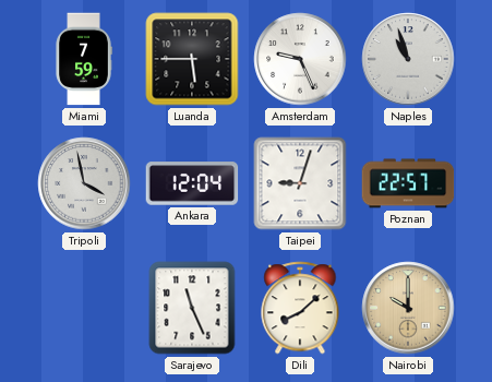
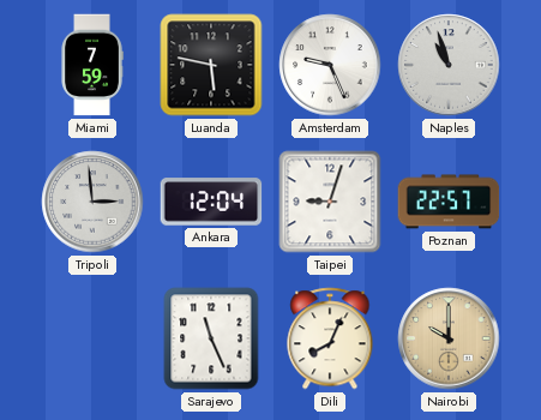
Luanda: 5:45 -> 5:47 (211, 65)
Tripoli: 3:58 -> 2:59 (92, 202)
Dili: 8:08 -> 8:04 (330, 338)
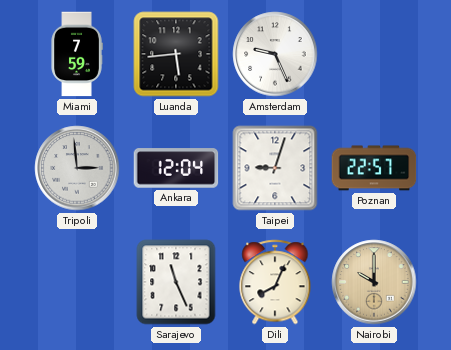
Luanda: 5:47 -> 5:44 (176, 54)
Naples: 10:57 -> none (449, 65)
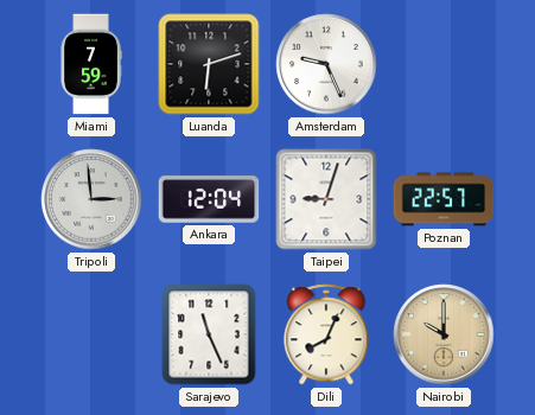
Luanda: 5:44 -> 6:12 (209, 64)
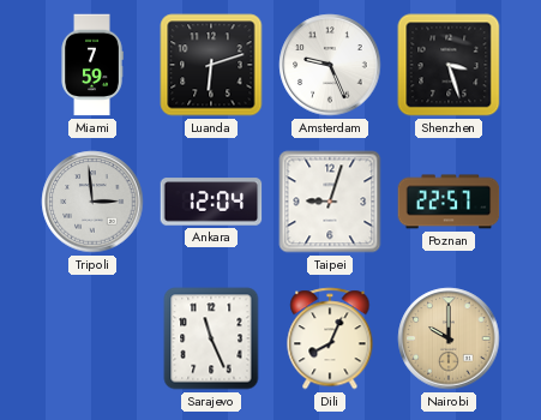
Shenzhen: none -> 3:27 (449, 65)
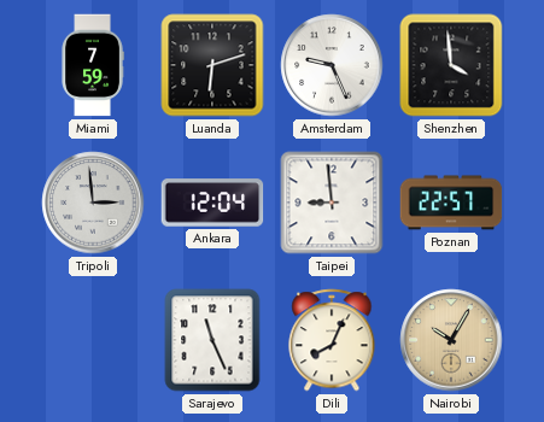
Shenzhen: 3:27 -> 3:59 (451, 65)
Taipei: 9:03 -> 8:59 (332, 203)
Nairobi: 10:00 -> 10:05 (451, 340)
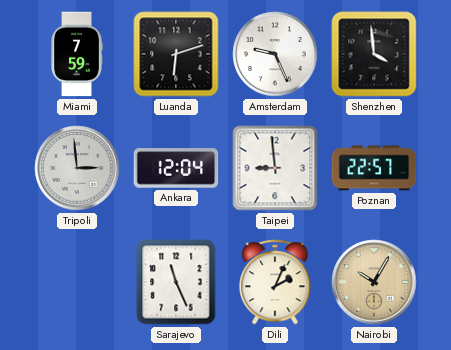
Dili: 8:04 -> 2:04 (275, 282)
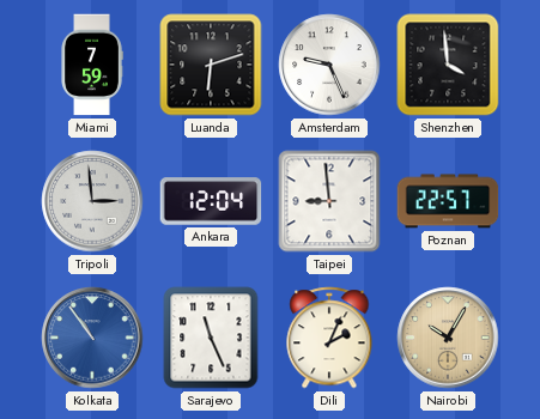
Kolkata: none -> 10:54 (92, 338)
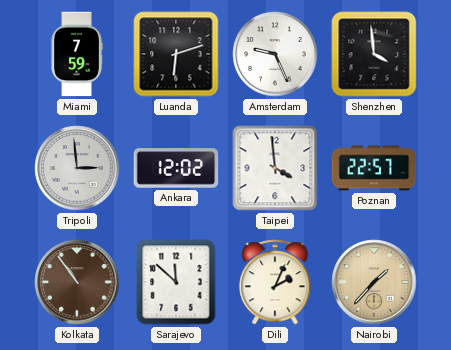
Ankara: 12:04 -> 12:02 (176, 168)
Taipei: 8:59 -> 3:59 (275, 168)
Kolkata dial: blue -> brown (77, 282)
Sarajevo: 11:26 -> 11:52 (176, 282)
Nairobi: 10:05 -> 1:37 (374, 282)
